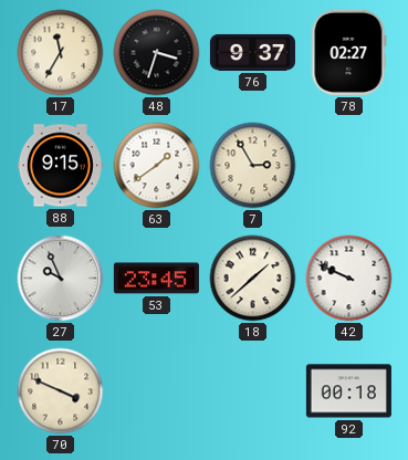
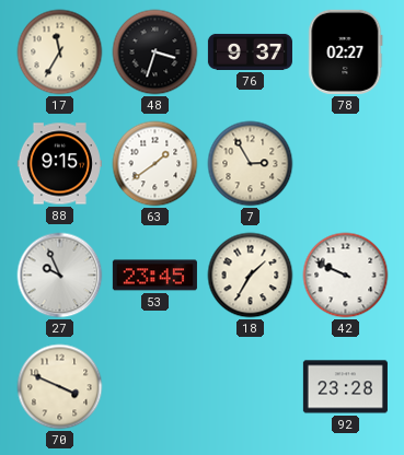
18: 1:38 -> 1:35 (251, 276)
92: 00:18 -> 23:28 (345, 387)
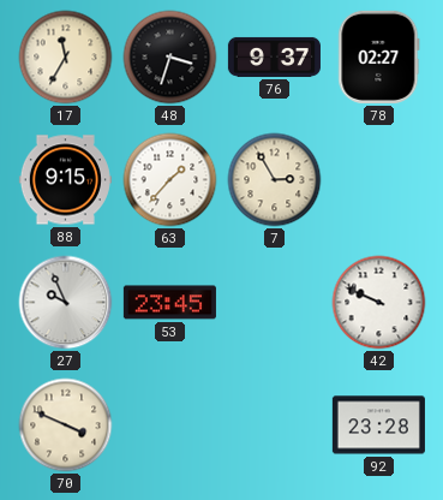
63: 1:39 -> 1:37 (170, 180)
18: 1:35 -> none (251, 276)
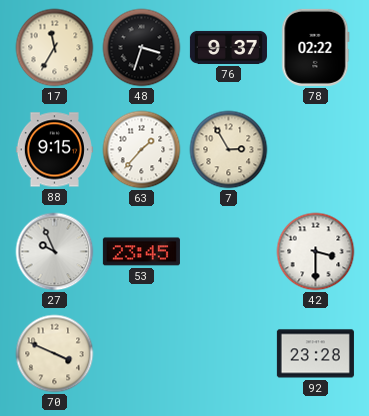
78: 02:27 -> 02:22 (316, 47)
42: 9:49 -> 3:30 (316, 252)
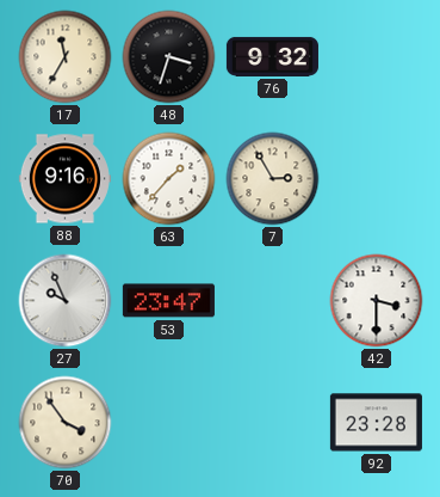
76: 9:37 -> 9:32 (272, 56)
78: 02:22 -> none (316, 47)
88: 9:15 -> 9:16 (64, 179)
53: 23:45 -> 23:47 (168, 301)
70: 3:49 -> 3:54 (66, 423)
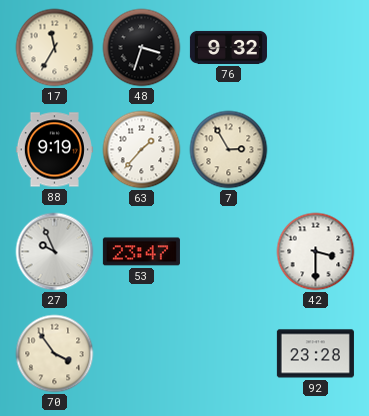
88: 9:16 -> 9:19 (54, 150)
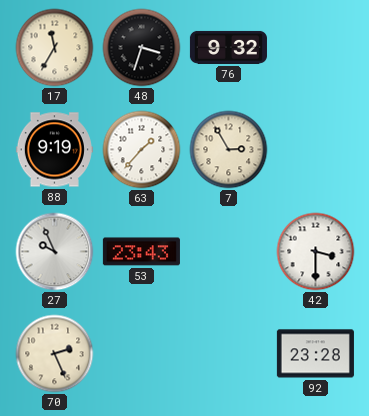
53: 23:47 -> 23:43 (141, 252)
70: 3:54 -> 2:26 (55, 354)
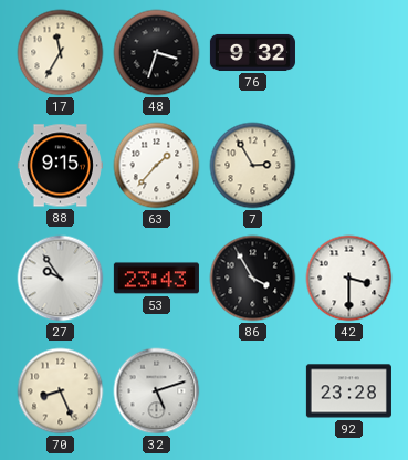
88: 9:19 -> 9:15 (60, 166)
27: 9:56 -> 9:54 (61, 279)
86: none -> 3:55 (253, 279)
70: 2:26 -> 8:26 (61, 391)
32: none -> 5:12 (157, 391)
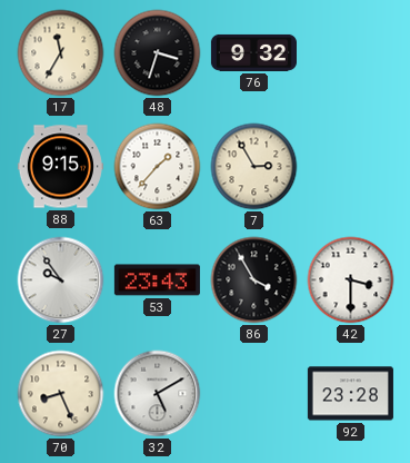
32: 5:12 -> 5:10 (158, 394)
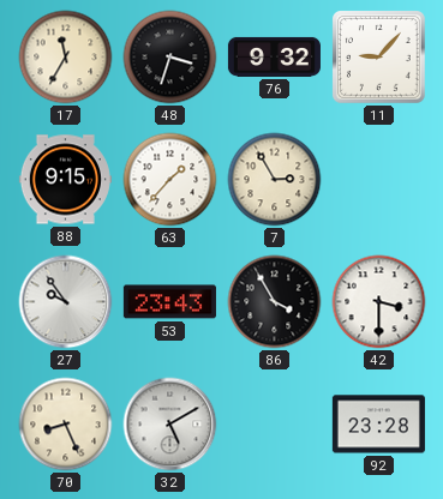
11: none -> 9:07 (379, 58)
